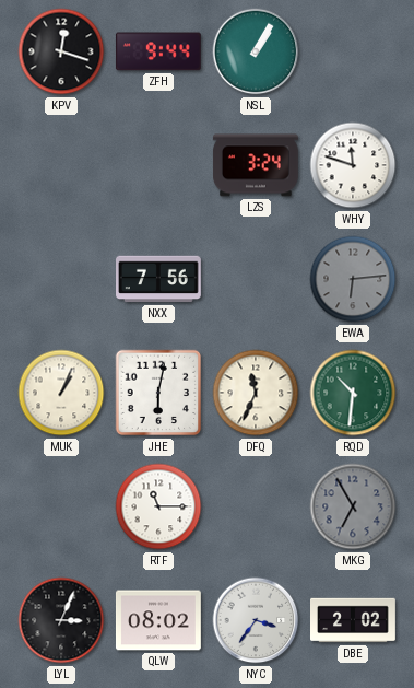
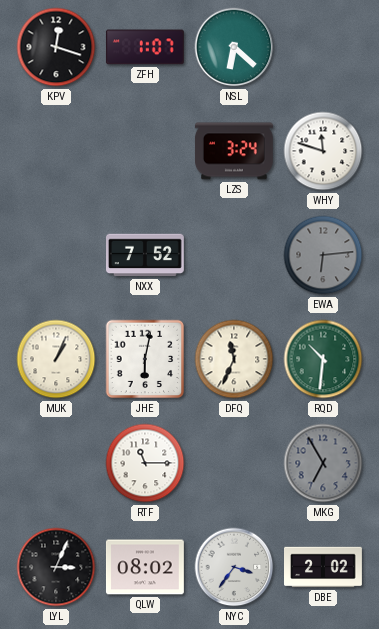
ZFH: 9:44 -> 1:07 (145, 47)
NSL: 1:05 -> 6:22 (234, 47)
NXX: 7:56 -> 7:52 (146, 255)
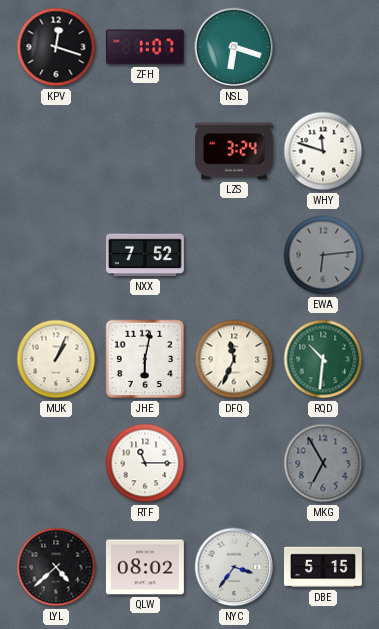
NSL: 6:22 -> 6:18 (234, 47)
LYL: 3:04 -> 4:38 (56, 567)
DBE: 2:02 -> 5:15 (324, 567)
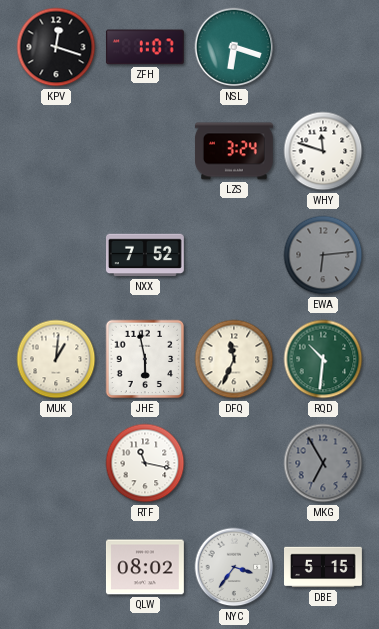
MUK: 1:04 -> 1:01 (56, 359)
JHE: 6:02 -> 5:58 (145, 359)
RTF: 11:15 -> 11:17 (145, 463)
LYL: 4:38 -> none (56, 567)
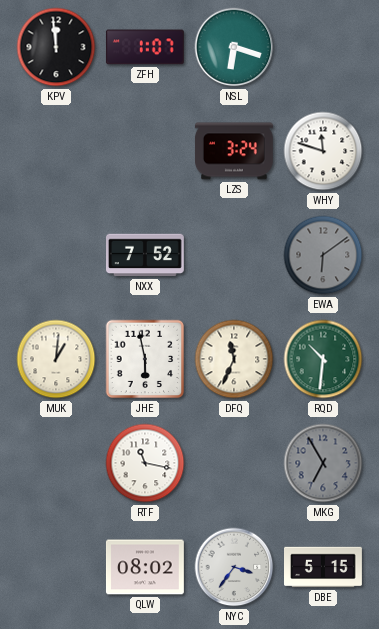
KPV: 12:18 -> 11:59 (56, 47)
EWA: 6:14 -> 6:09 (323, 255)
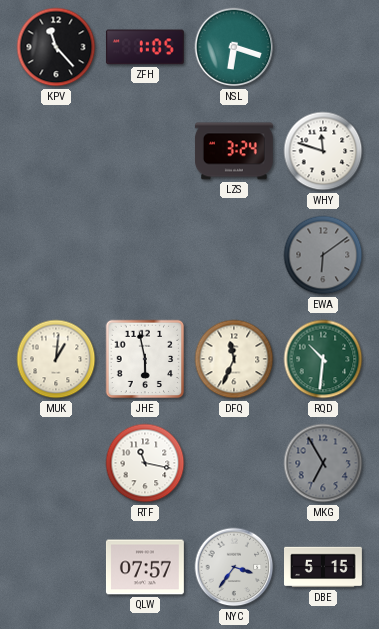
KPV: 11:59 -> 11:23 (56, 47)
ZFH: 1:07 -> 1:05 (145, 47)
NXX: 7:52 -> none (146, 255)
QLW: 08:02 -> 07:57 (145, 567)
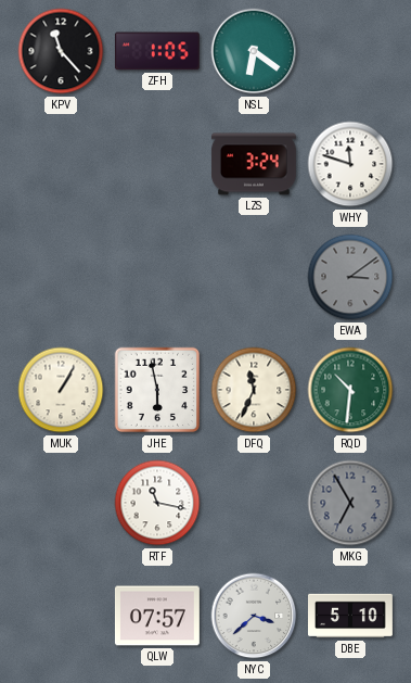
NSL: 6:18 -> 6:21 (254, 51)
EWA: 6:09 -> 3:09 (350, 277)
MUK: 1:01 -> 1:05 (61, 390)
NYC: 3:36 -> 3:38 (254, 616)
DBE: 5:15 -> 5:10 (351, 616)
